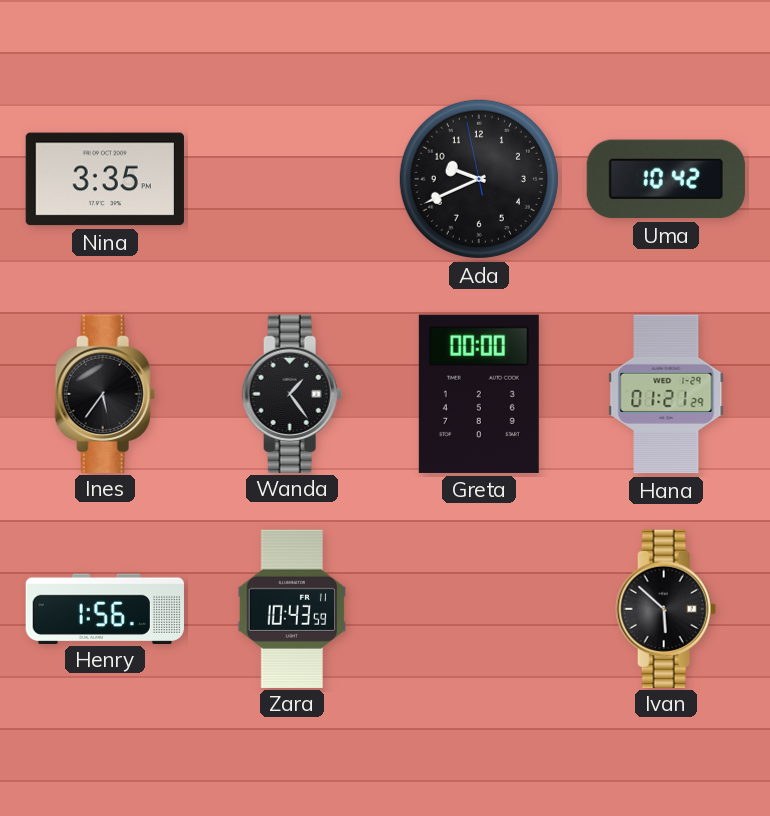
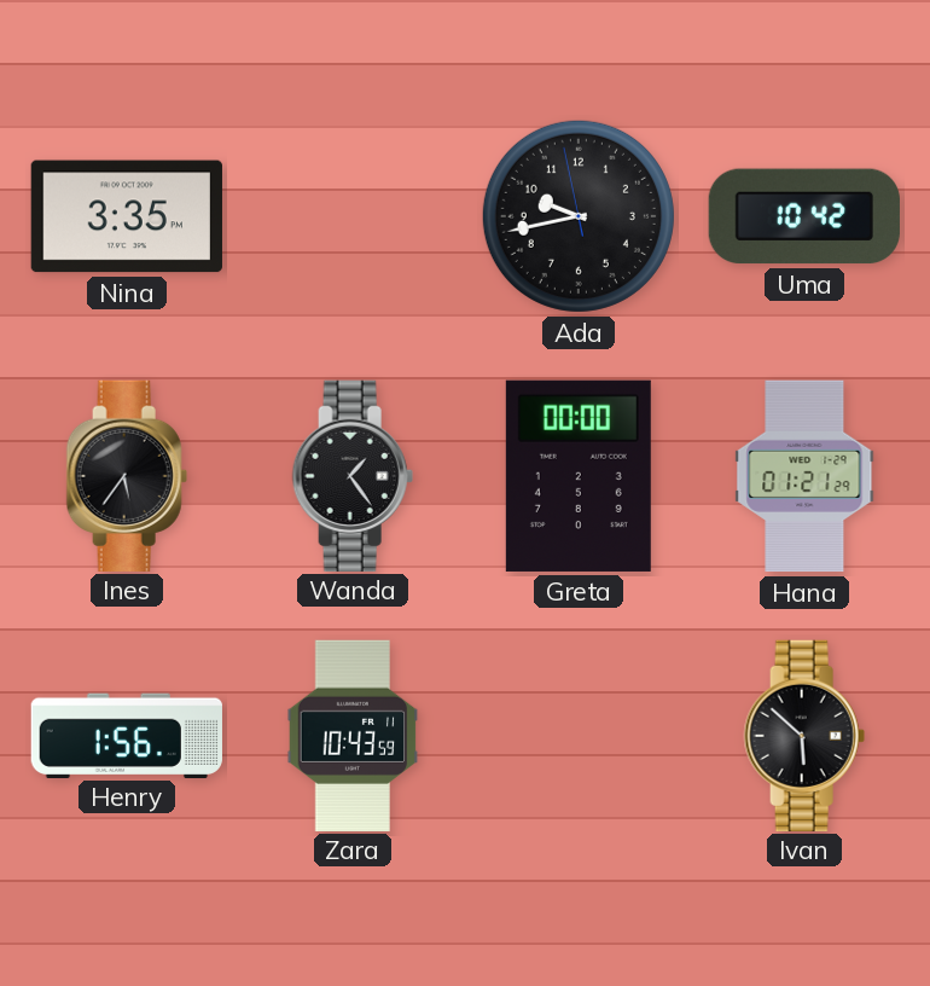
Ada: 9:40 -> 9:42 (579, 216)
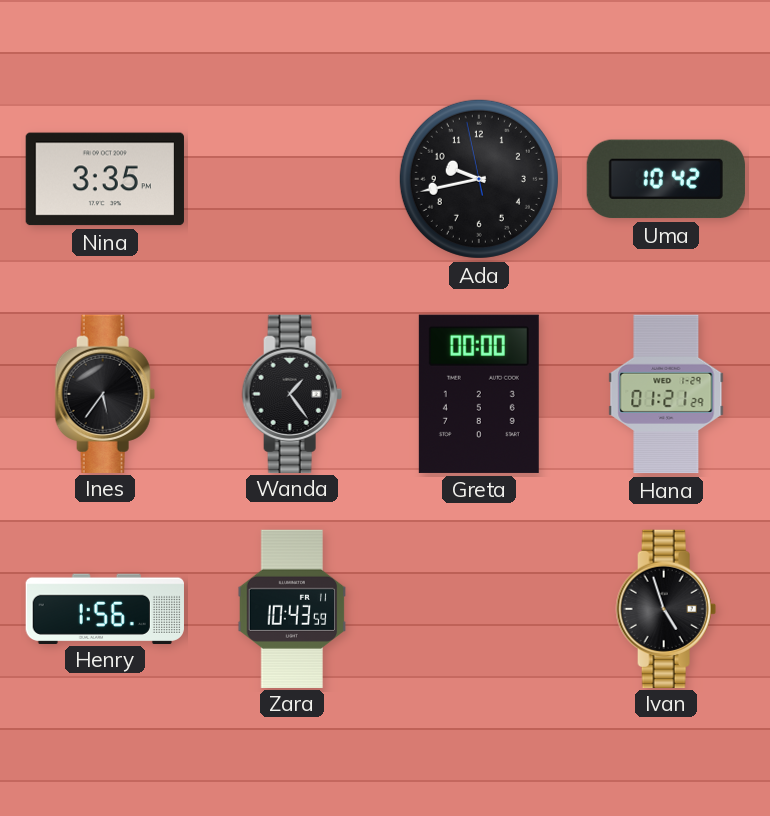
Ivan: 5:52 -> 4:57 (666, 608)
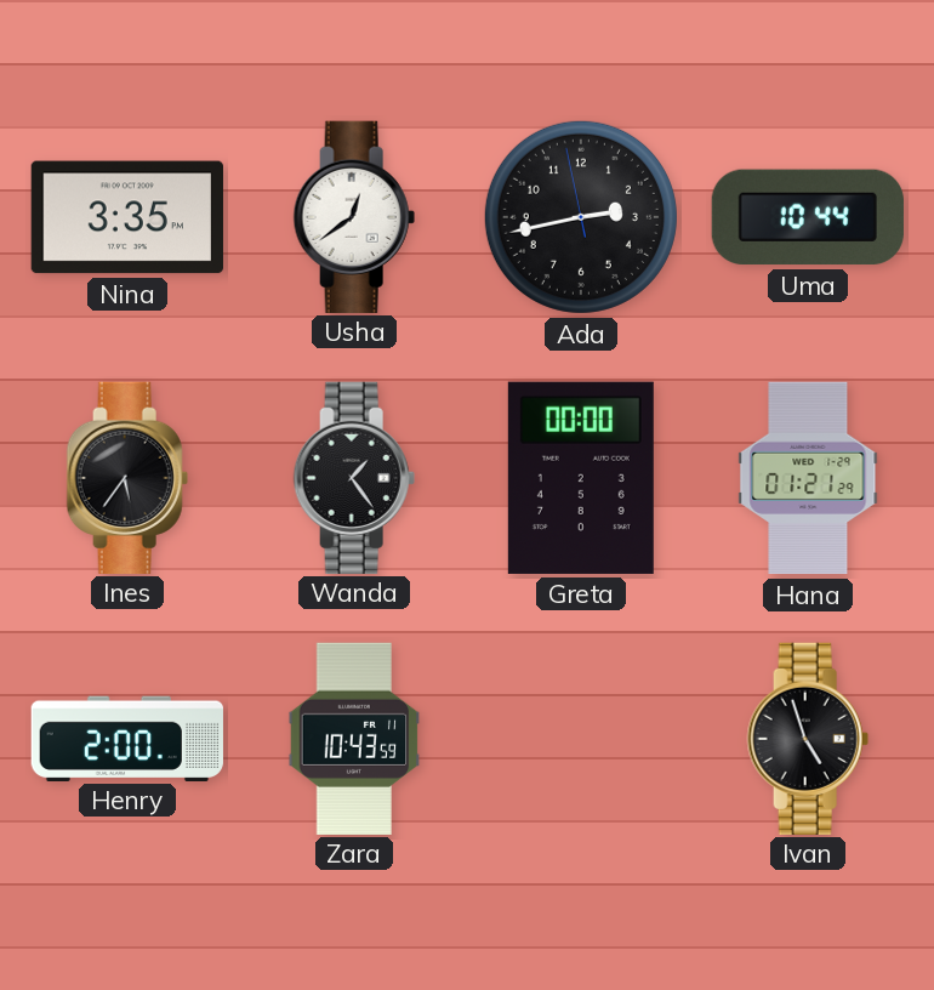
Usha: none -> 12:39 (354, 216)
Ada: 9:42 -> 2:42 (581, 217)
Uma: 10:42 -> 10:44 (808, 217)
Henry: 1:56 -> 2:00 (126, 738)
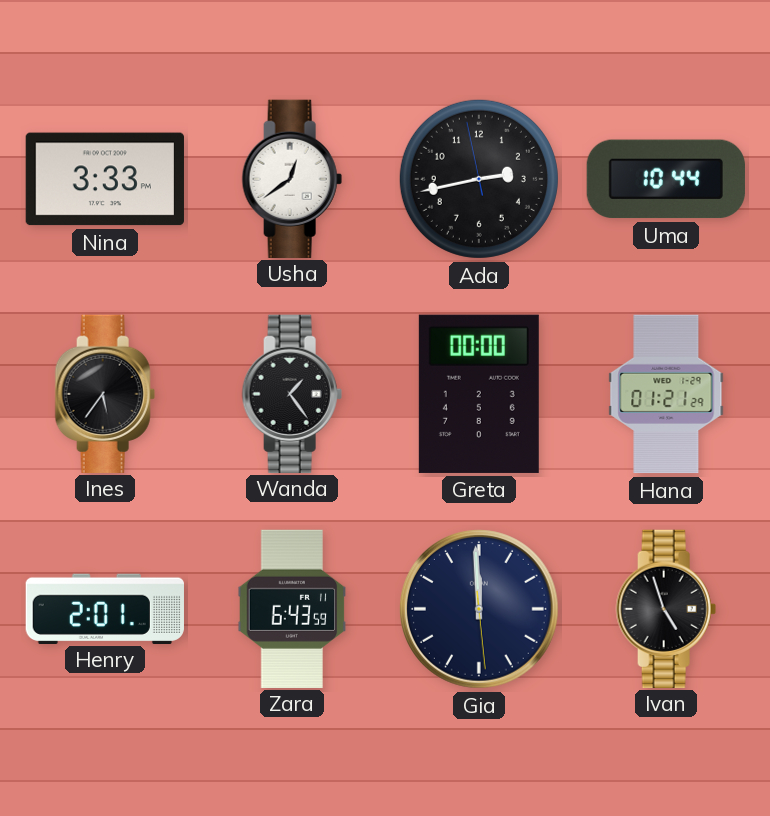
Nina: 3:35 -> 3:33 (105, 179)
Henry: 2:00 -> 2:01 (104, 608)
Zara: 10:43 -> 6:43 (292, 608)
Gia: none -> 11:59 (479, 609)
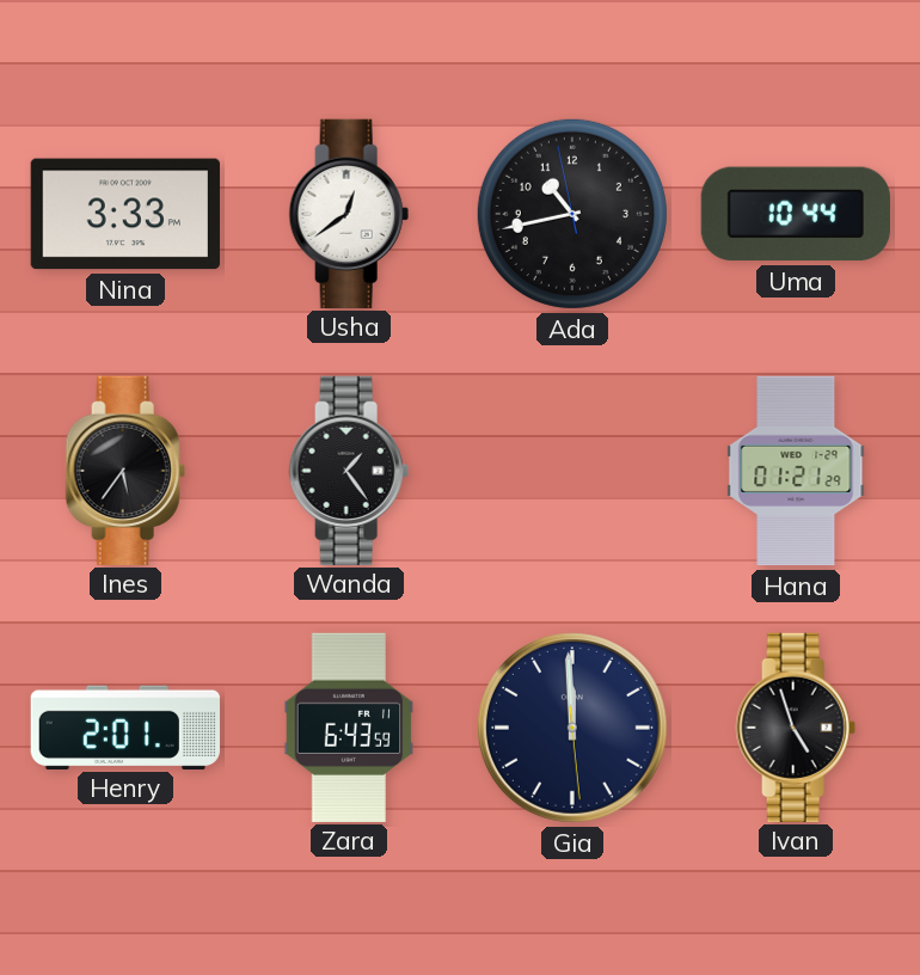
Ada: 2:42 -> 10:42 (572, 214)
Greta: 00:00 -> none (479, 394)
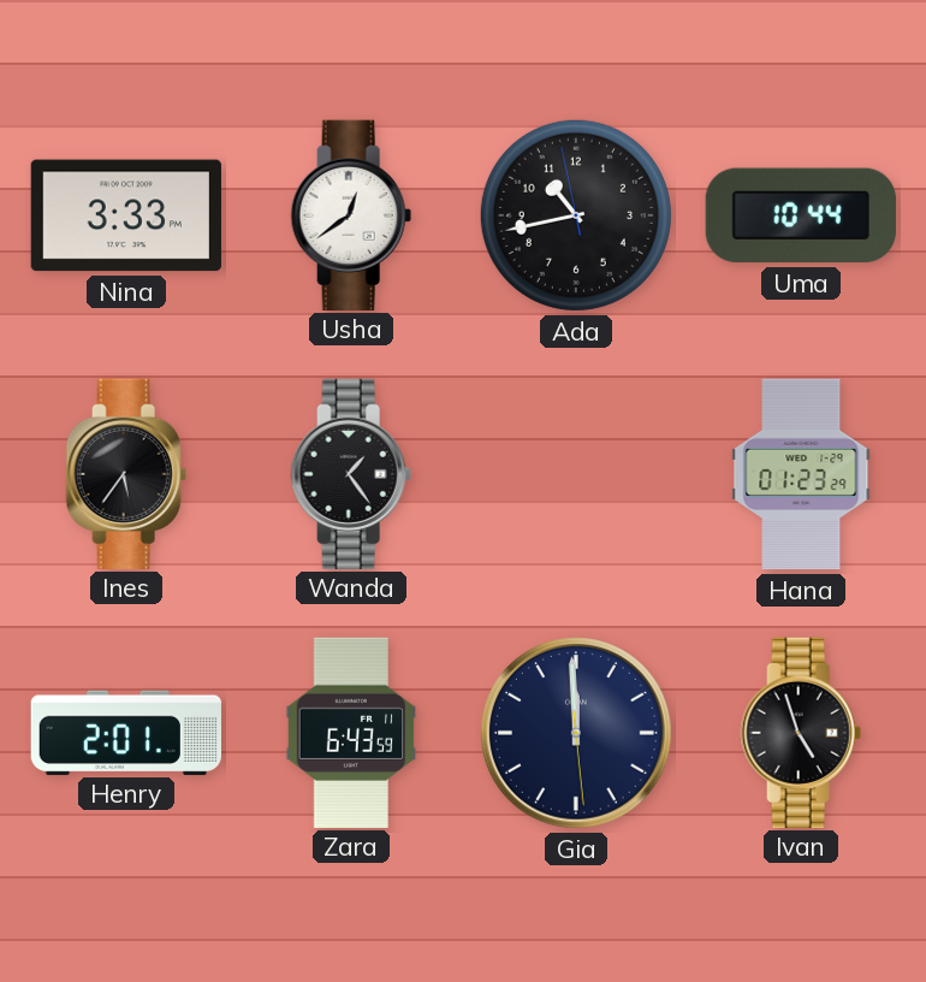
Hana: 01:21 -> 01:23 (801, 474)
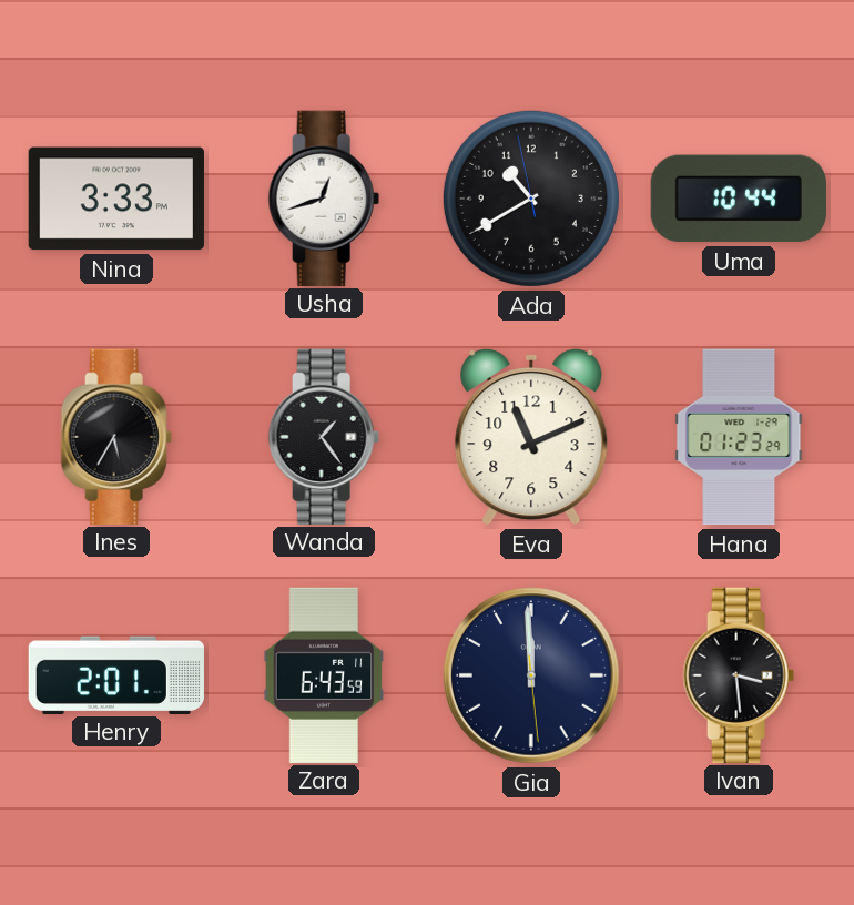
Usha: 12:39 -> 12:42 (324, 197)
Ada: 10:42 -> 10:39 (531, 199)
Ines: 5:36 -> 5:35 (116, 436)
Eva: none -> 11:11 (531, 437)
Ivan: 4:57 -> 3:29 (739, 674)
